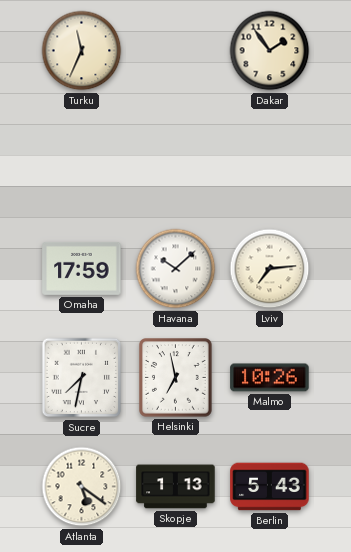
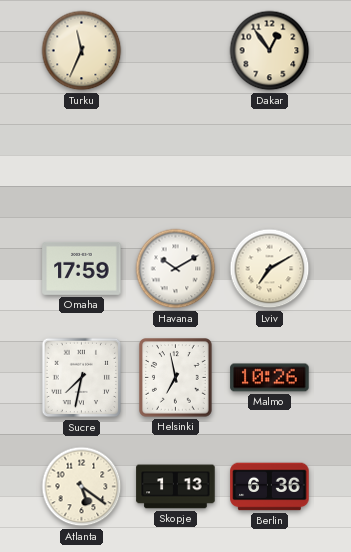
Dakar: 1:54 -> 12:54 (270, 51)
Havana: 10:08 -> 10:10 (176, 269)
Lviv: 7:14 -> 7:10 (270, 269)
Berlin: 5:43 -> 6:36 (270, 487)
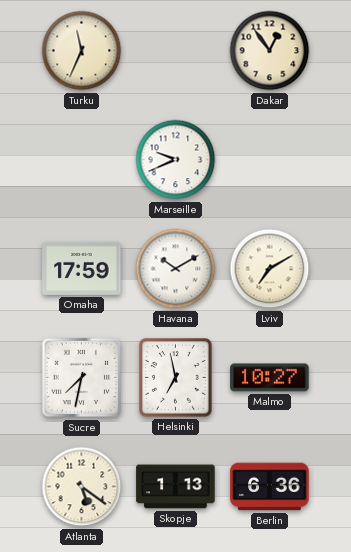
Marseille: none -> 9:41 (176, 160)
Malmo: 10:26 -> 10:27 (270, 378)
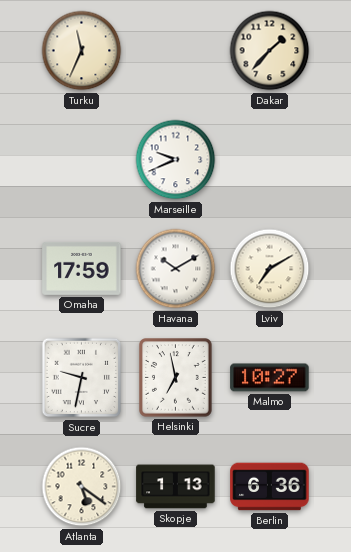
Dakar: 12:54 -> 1:37 (270, 51)
Sucre: 7:32 -> 9:32 (82, 378)
